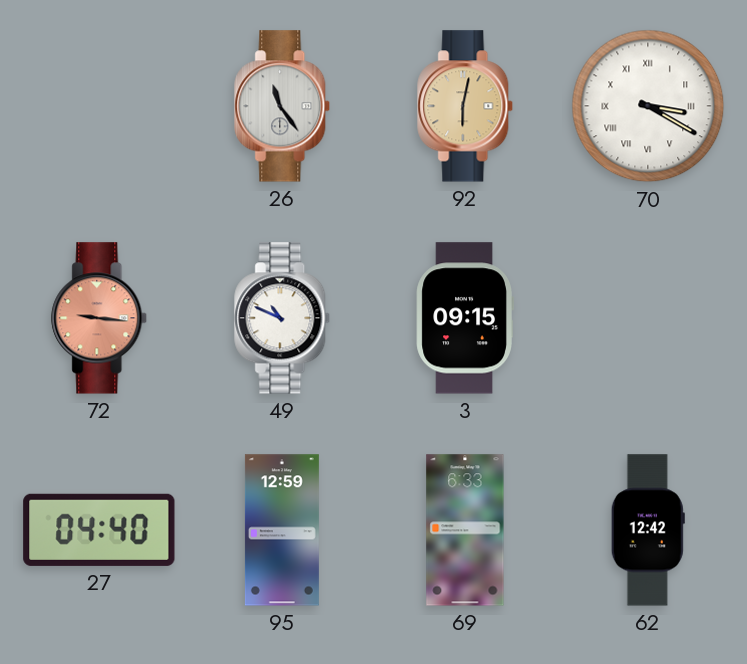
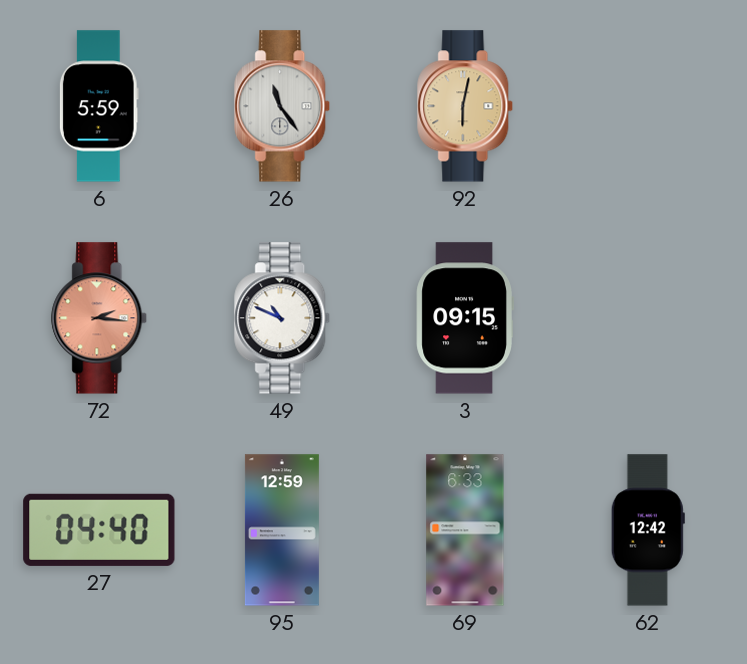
6: none -> 5:59 (99, 106)
70: 3:20 -> none (648, 106)
72: 9:16 -> 2:16 (100, 318)
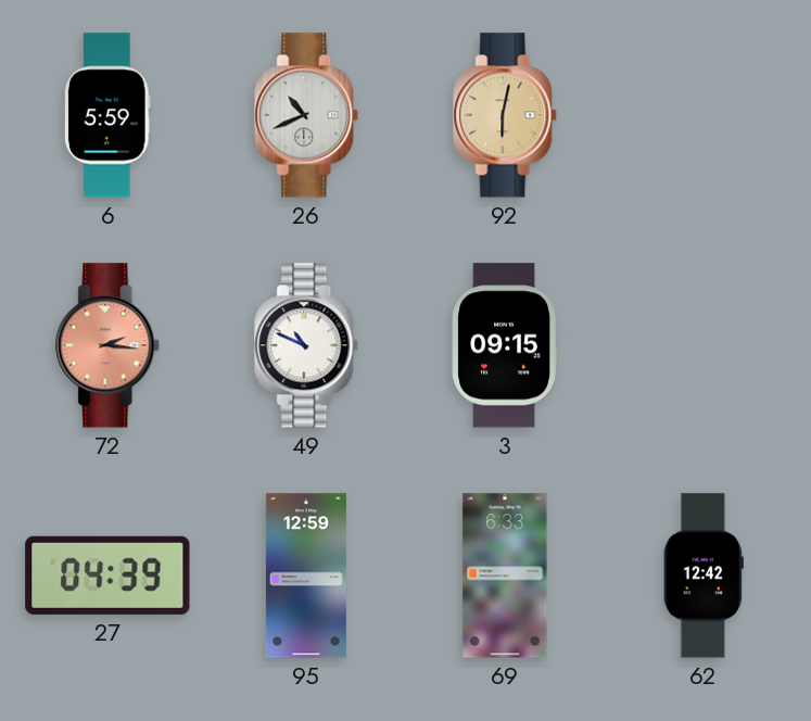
26: 11:24 -> 10:41 (307, 115)
27: 04:40 -> 04:39 (107, 575)
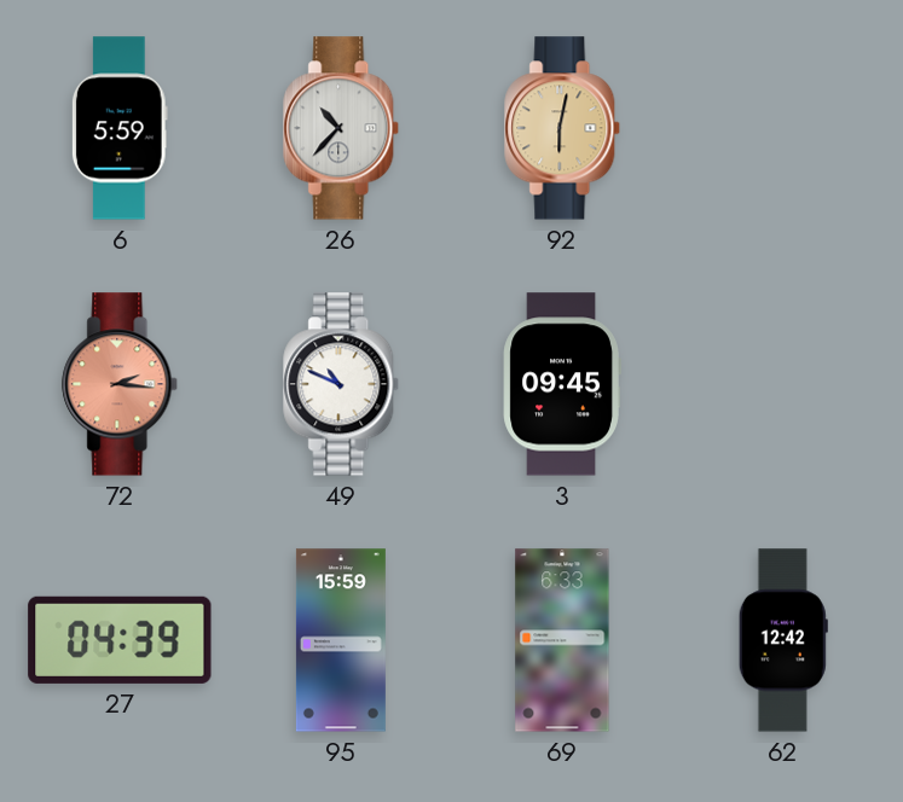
26: 10:41 -> 10:37 (342, 128)
3: 09:15 -> 09:45 (562, 384)
95: 12:59 -> 15:59 (341, 640)
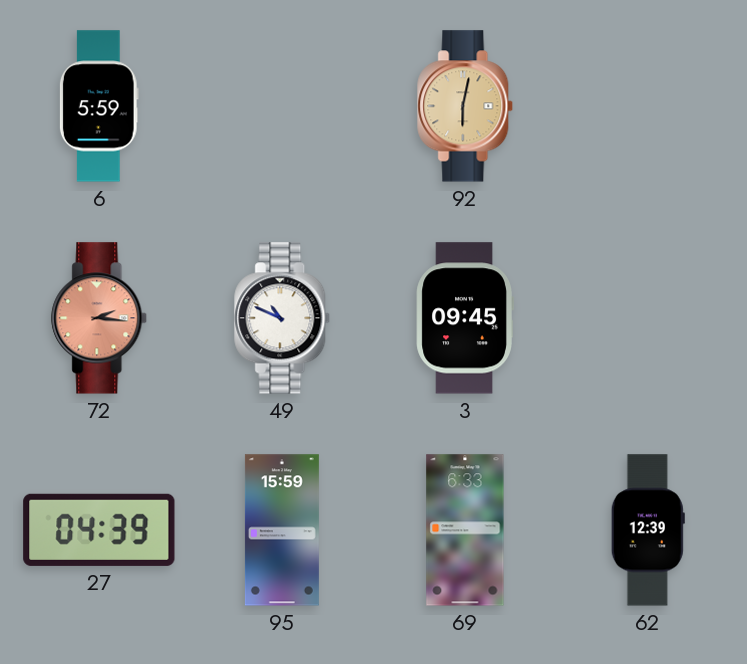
26: 10:37 -> none (342, 128)
62: 12:42 -> 12:39 (648, 530)
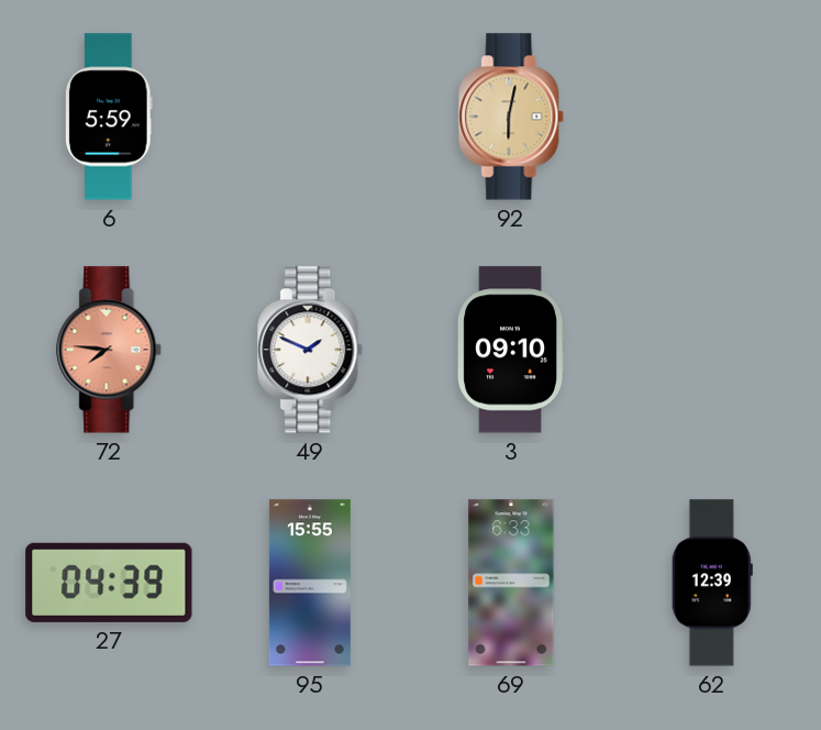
72: 2:16 -> 7:46 (110, 350)
49: 10:49 -> 1:49 (311, 350)
3: 09:45 -> 09:10 (511, 350)
95: 15:59 -> 15:55 (310, 583)
